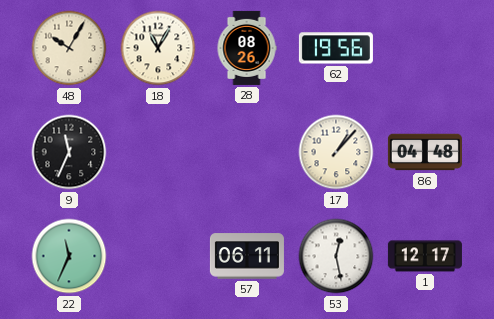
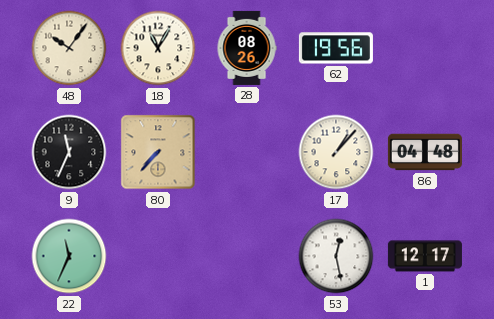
48: 10:05 -> 10:06 (69, 48)
80: none -> 7:37 (158, 152)
57: 06:11 -> none (247, 256)
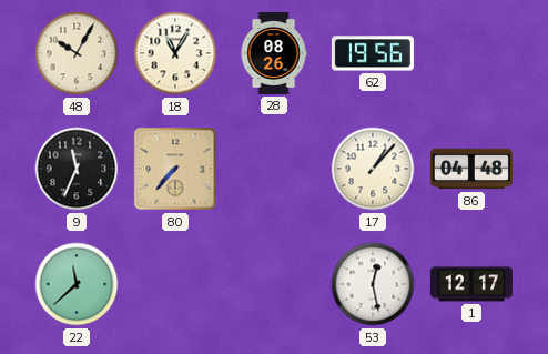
48: 10:06 -> 10:05 (77, 53)
22: 11:34 -> 11:38 (77, 284)
